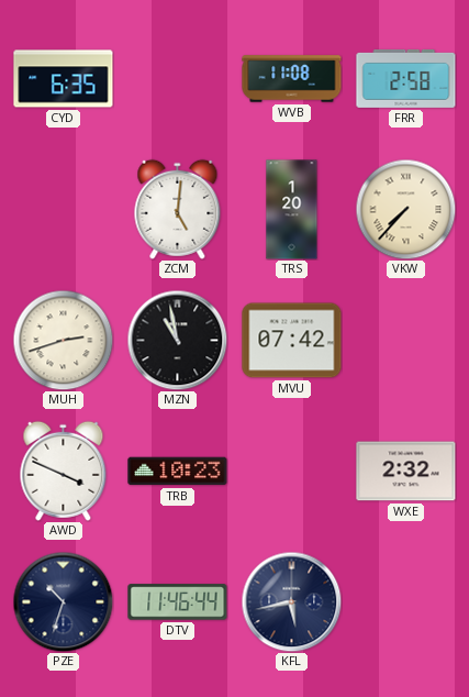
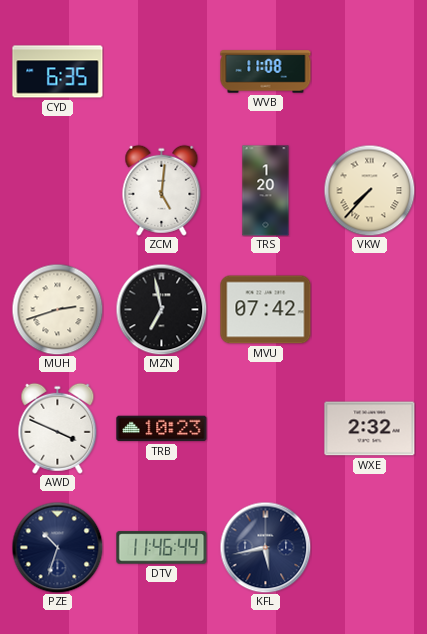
FRR: 2:58 -> none (406, 78)
MZN: 10:58 -> 6:58 (161, 309)
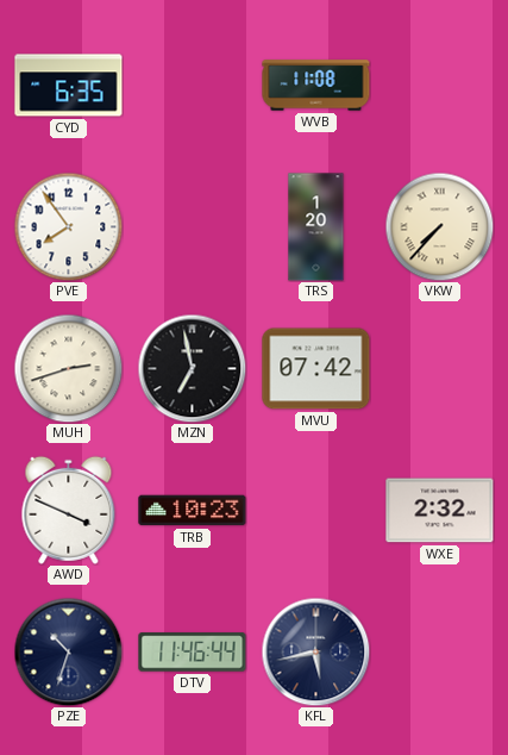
PVE: none -> 7:54 (68, 226)
ZCM: 5:01 -> none (162, 190)
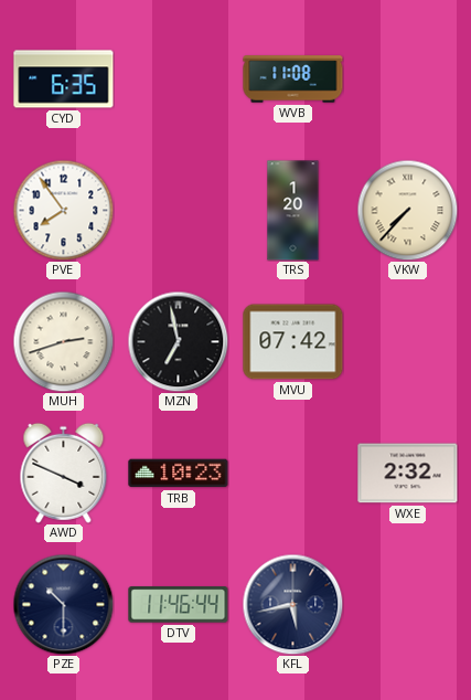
PZE: 10:33 -> 10:30 (63, 604)
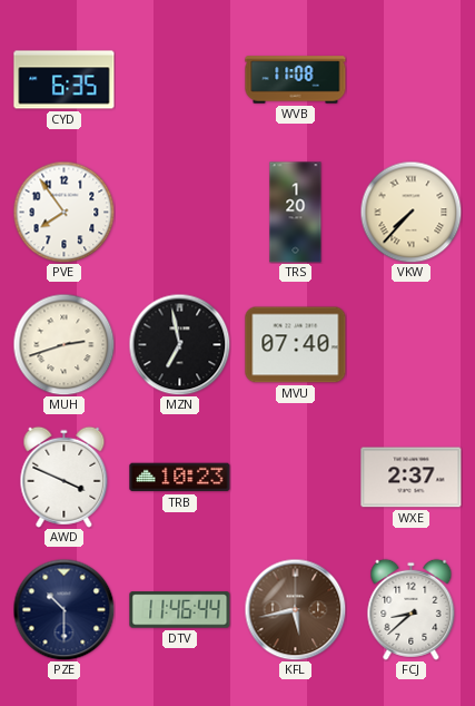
MVU: 07:42 -> 07:40 (296, 345)
WXE: 2:32 -> 2:37 (412, 478)
KFL dial: navy -> brown (295, 609)
FCJ: none -> 8:38 (412, 609)
